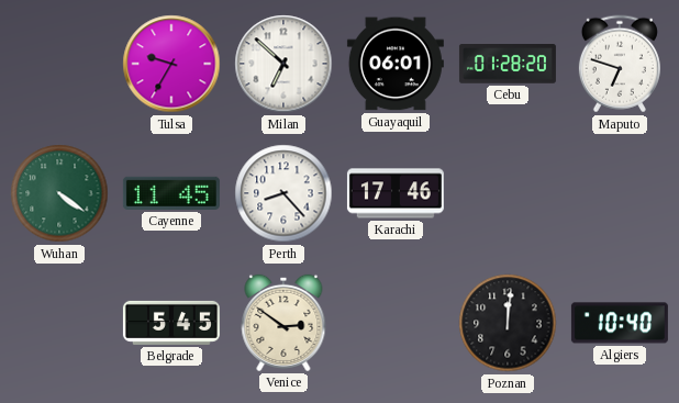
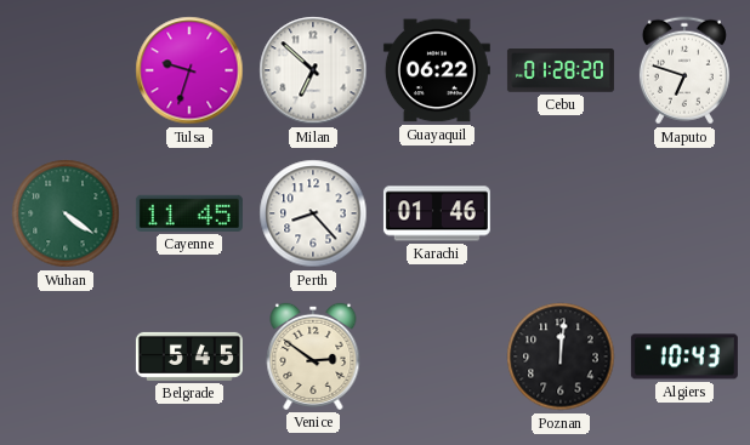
Tulsa: 9:35 -> 9:33 (189, 70)
Guayaquil: 06:01 -> 06:22 (437, 70)
Karachi: 17:46 -> 01:46 (437, 213)
Algiers: 10:40 -> 10:43 (684, 356)
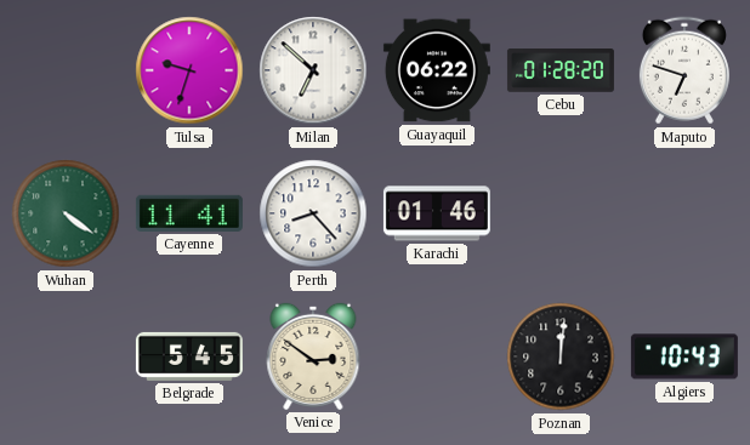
Cayenne: 11:45 -> 11:41 (189, 213)
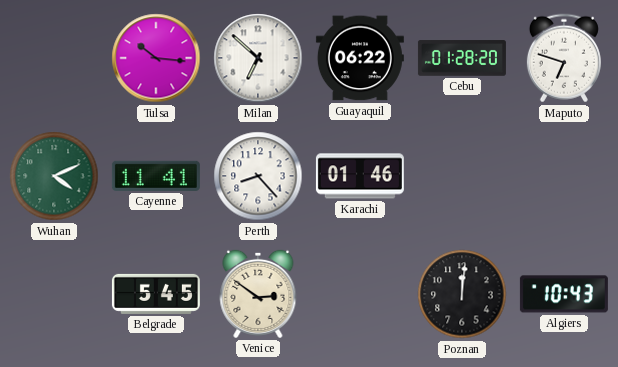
Tulsa: 9:33 -> 10:16 (156, 58)
Wuhan: 4:21 -> 4:11 (54, 176)
